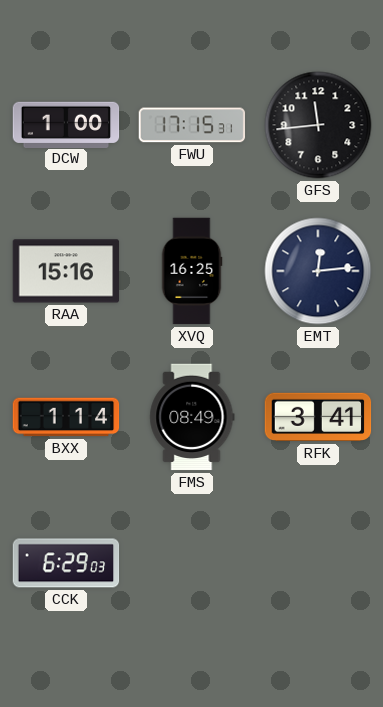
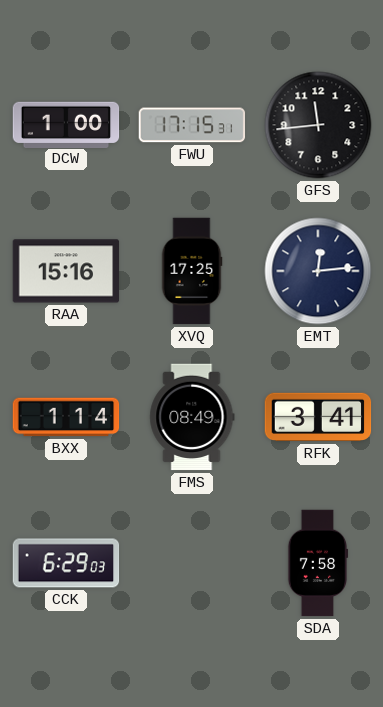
XVQ: 16:25 -> 17:25 (192, 271)
SDA: none -> 7:58 (318, 563)
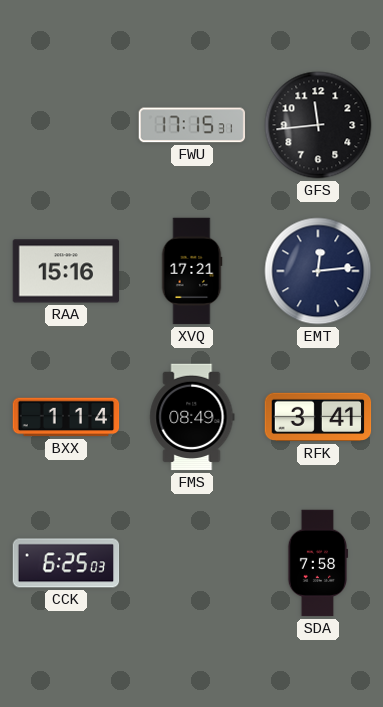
DCW: 1:00 -> none (66, 124)
XVQ: 17:25 -> 17:21 (192, 271)
CCK: 6:29 -> 6:25 (66, 563)
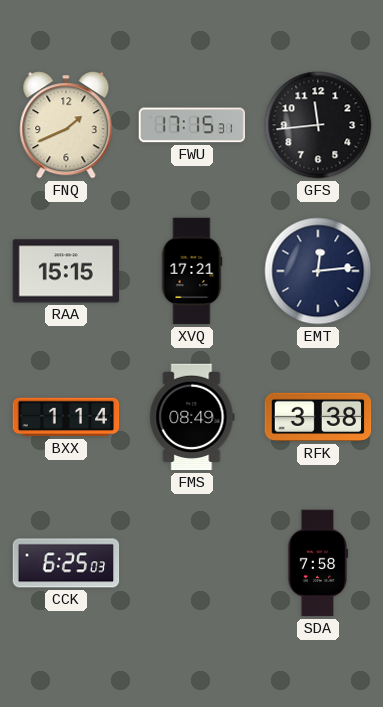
FNQ: none -> 1:41 (66, 125)
RAA: 15:16 -> 15:15 (66, 271)
RFK: 3:41 -> 3:38 (318, 417)
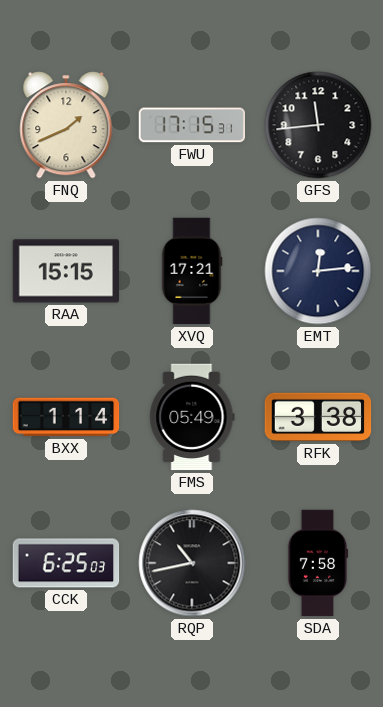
FMS: 08:49 -> 05:49 (192, 417)
RQP: none -> 10:43 (192, 563)
